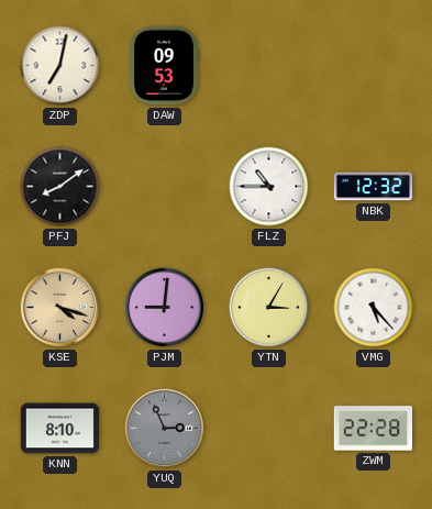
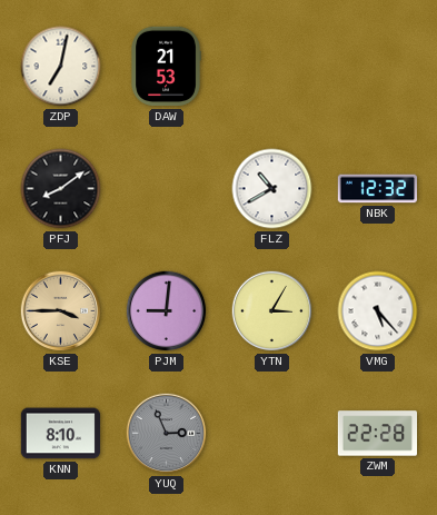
DAW: 09:53 -> 21:53 (166, 67)
FLZ: 10:45 -> 10:40 (272, 189)
KSE: 4:18 -> 3:45 (61, 311)
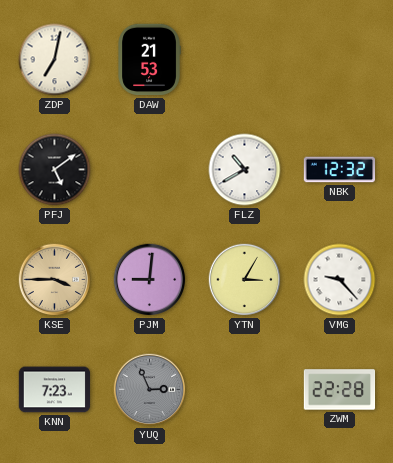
PFJ: 8:09 -> 5:09 (55, 170)
VMG: 5:23 -> 9:23 (340, 280)
KNN: 8:10 -> 7:23 (55, 390)
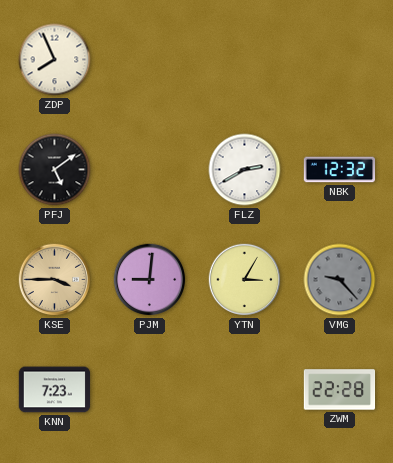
ZDP: 7:02 -> 7:56 (55, 60)
DAW: 21:53 -> none (149, 60)
FLZ: 10:40 -> 2:40 (245, 170)
VMG dial: white -> grey (340, 280)
YUQ: 2:56 -> none (150, 390)
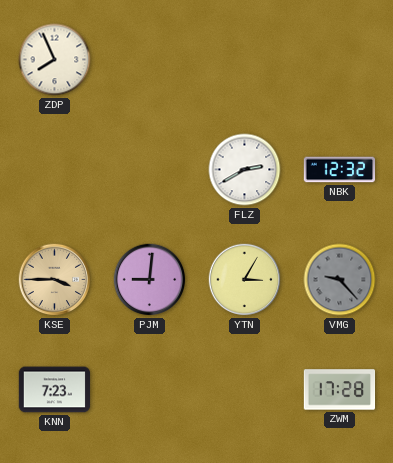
PFJ: 5:09 -> none (55, 170)
ZWM: 22:28 -> 17:28 (340, 390)
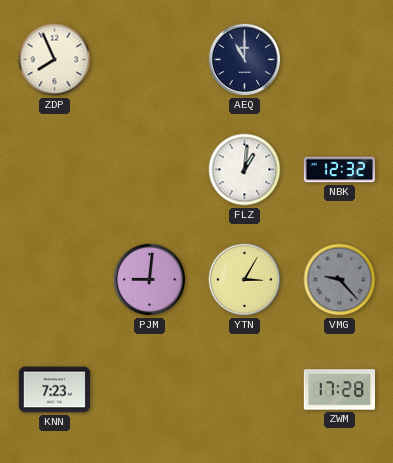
AEQ: none -> 11:00 (245, 60)
FLZ: 2:40 -> 1:01 (245, 170)
KSE: 3:45 -> none (55, 280)
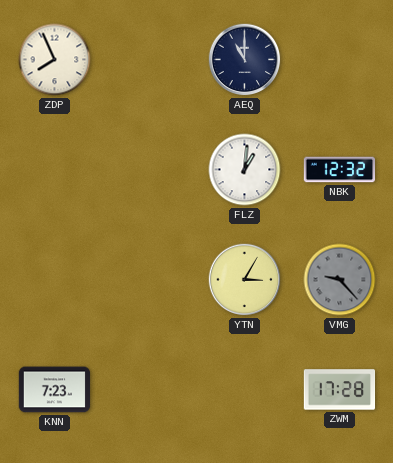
PJM: 9:01 -> none (150, 280)
